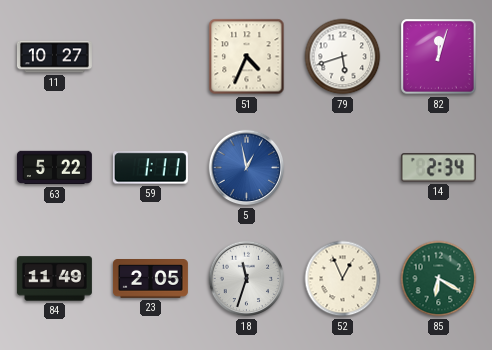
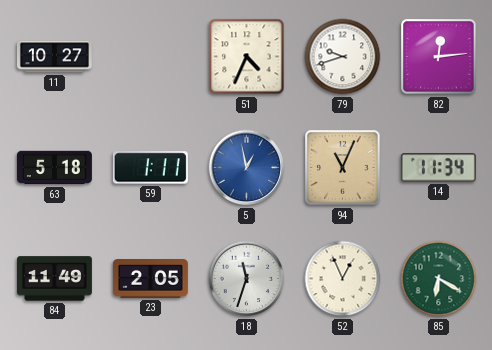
79: 5:42 -> 9:42 (343, 57)
82: 12:03 -> 12:14 (439, 57)
63: 5:22 -> 5:18 (54, 168)
94: none -> 11:04 (343, 168)
14: 2:34 -> 11:34 (438, 168)
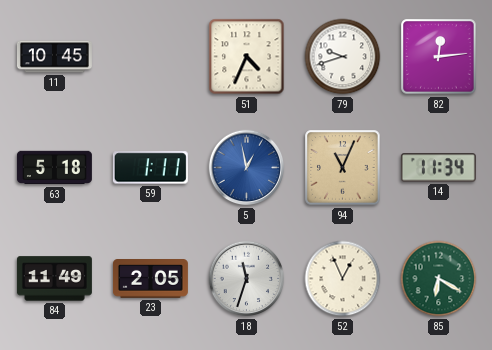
11: 10:27 -> 10:45 (54, 57)
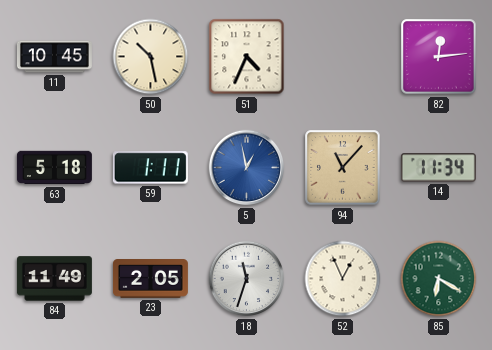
50: none -> 10:28 (151, 57)
79: 9:42 -> none (343, 57)
94: 11:04 -> 11:07 (343, 168)
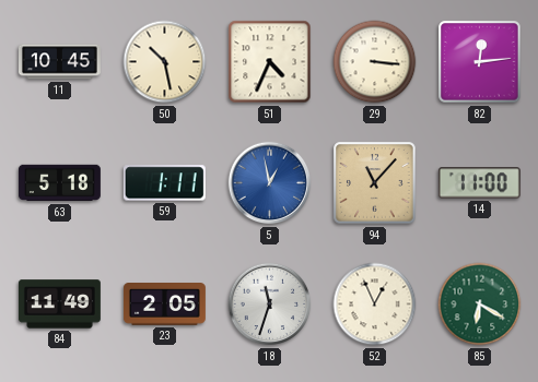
29: none -> 3:16 (375, 62)
14: 11:34 -> 11:00 (479, 183)
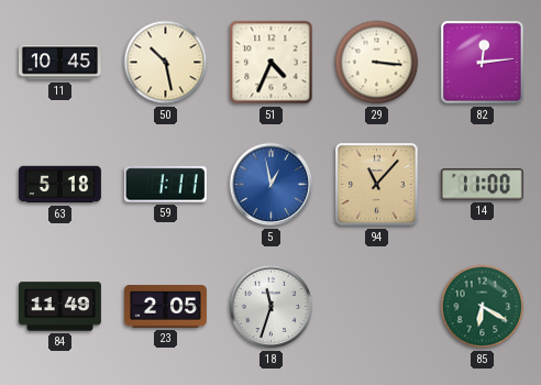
52: 12:56 -> none (375, 305)
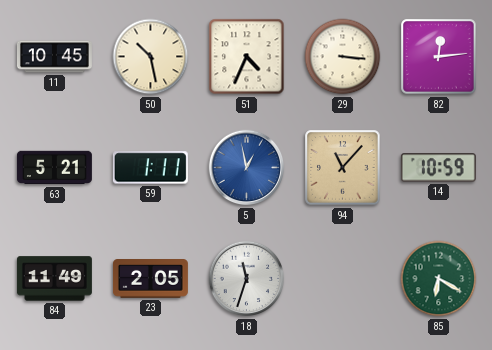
63: 5:18 -> 5:21 (54, 168)
14: 11:00 -> 10:59 (438, 168)
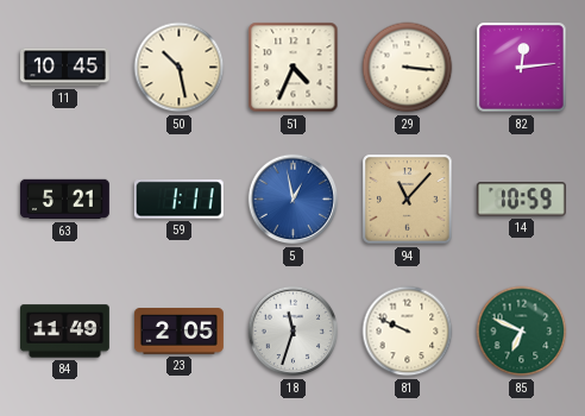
81: none -> 9:49 (408, 332)
85: 6:20 -> 6:49 (522, 332)
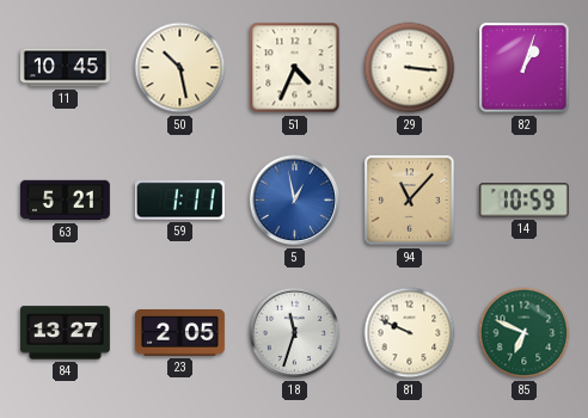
82: 12:14 -> 1:03 (525, 68)
84: 11:49 -> 13:27 (65, 333)
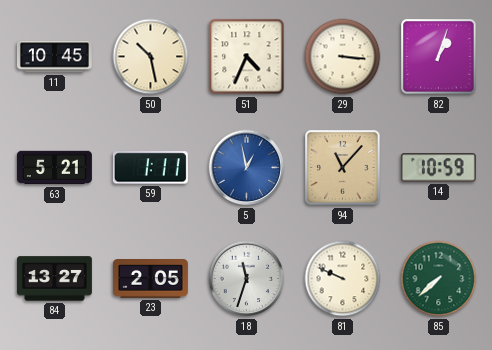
85: 6:49 -> 7:38 (439, 279)
